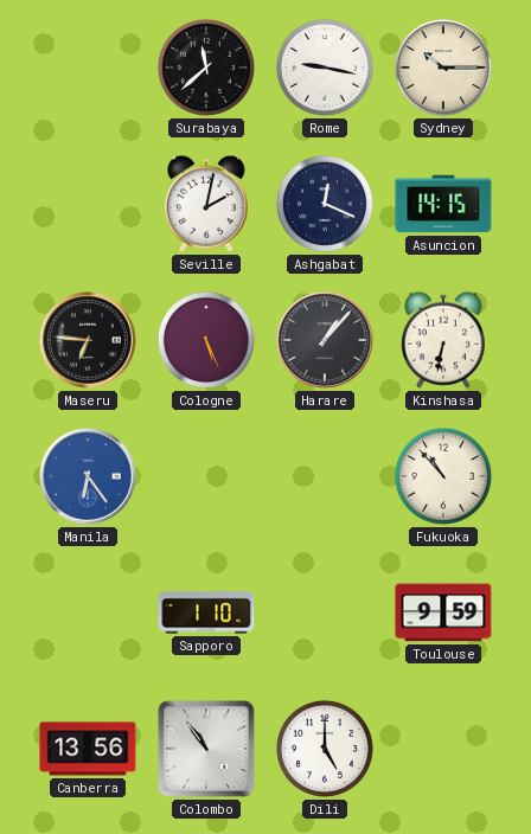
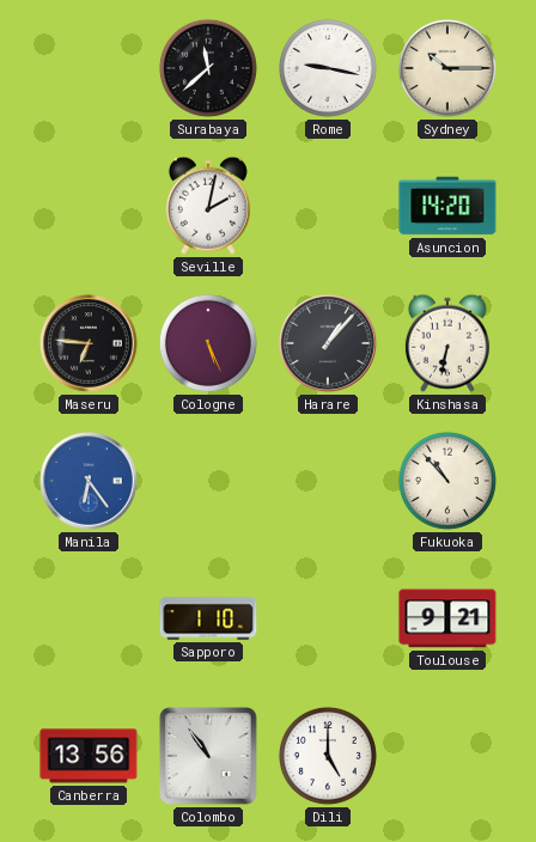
Ashgabat: 12:19 -> none (325, 204)
Asuncion: 14:15 -> 14:20 (447, 206)
Toulouse: 9:59 -> 9:21 (447, 618)
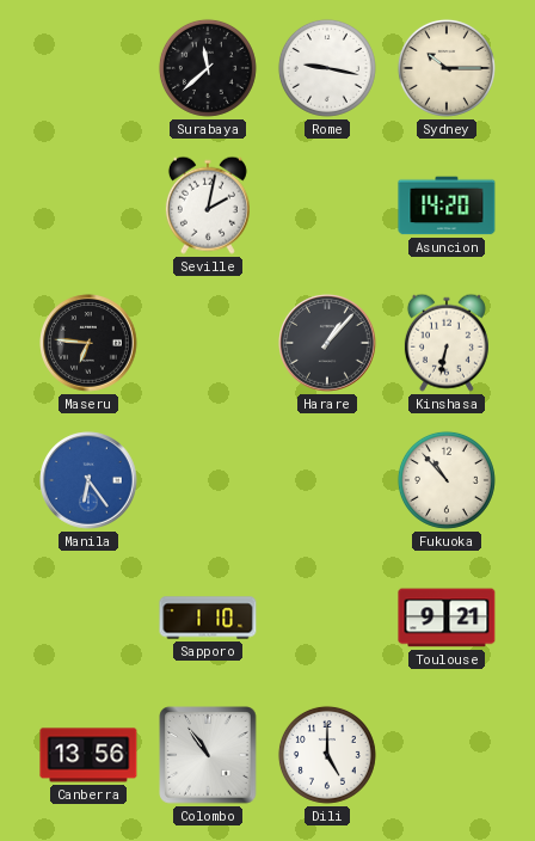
Cologne: 5:26 -> none (208, 343)
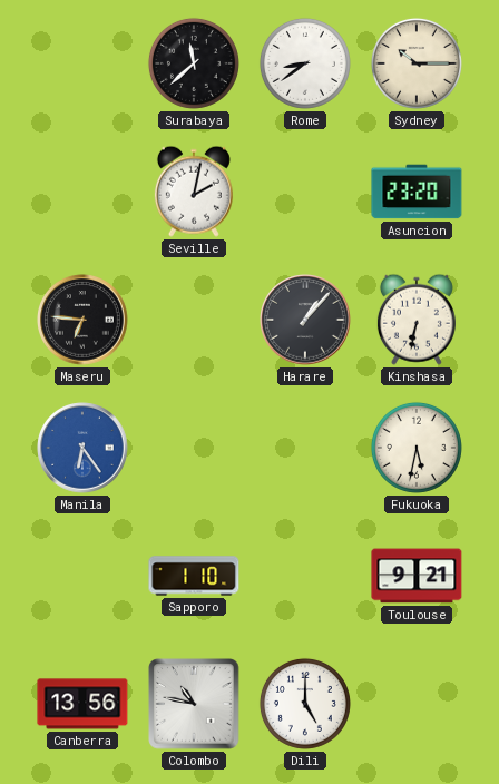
Rome: 9:17 -> 8:39 (305, 63)
Asuncion: 14:20 -> 23:20 (417, 192)
Fukuoka: 10:53 -> 5:32 (417, 448)
Colombo: 10:54 -> 10:47 (194, 704)
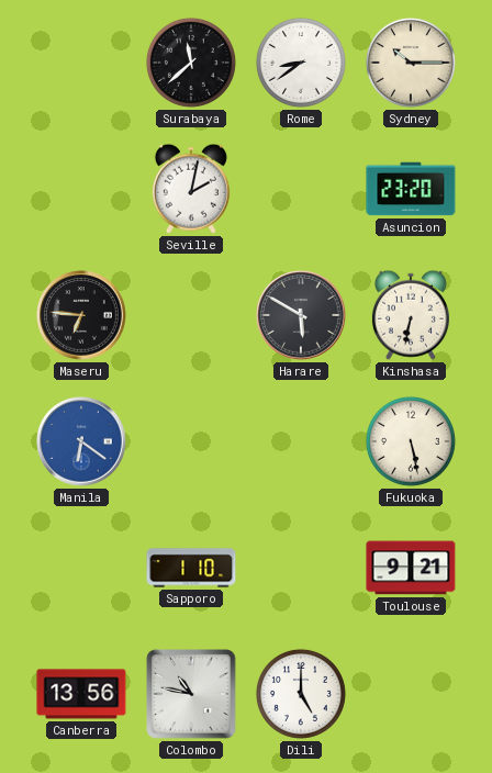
Harare: 1:07 -> 5:50 (301, 315)
Manila: 6:24 -> 6:21 (81, 441)
Fukuoka: 5:32 -> 5:28 (411, 441)
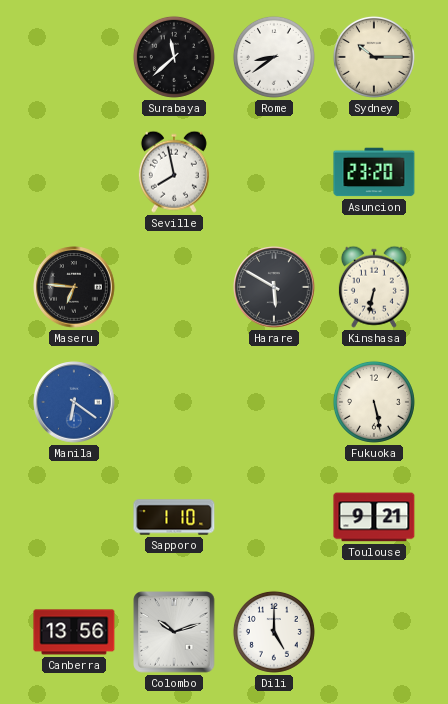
Seville: 2:02 -> 7:58 (174, 172)
Colombo: 10:47 -> 10:12 (174, 632)
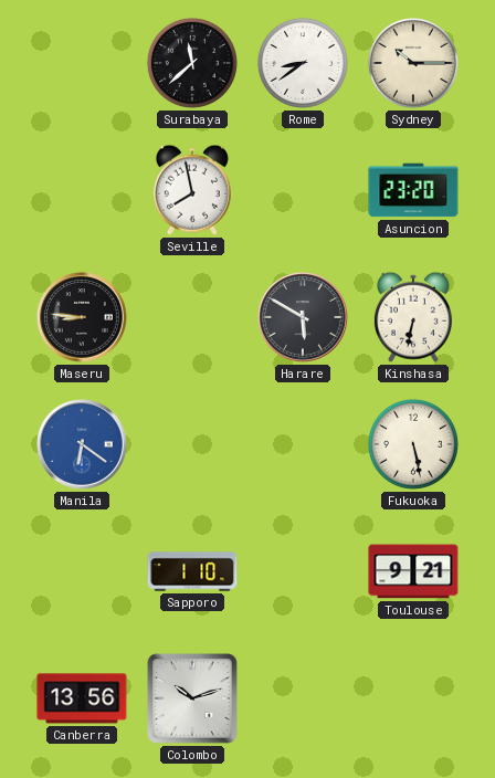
Maseru: 6:46 -> 8:46 (82, 317)
Dili: 5:00 -> none (274, 632)
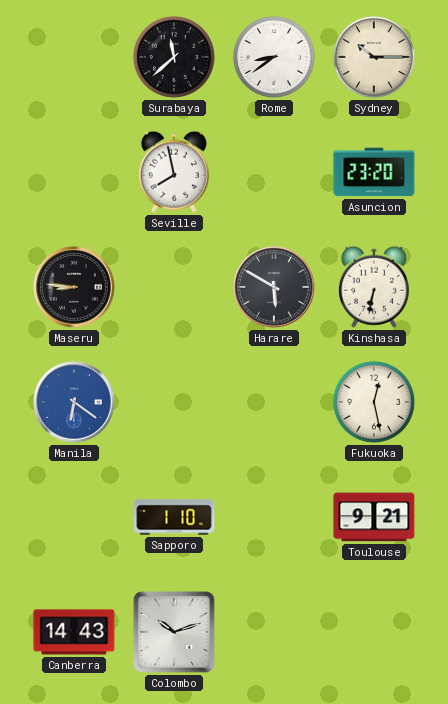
Fukuoka: 5:28 -> 12:28 (374, 402)
Canberra: 13:56 -> 14:43 (74, 632)
